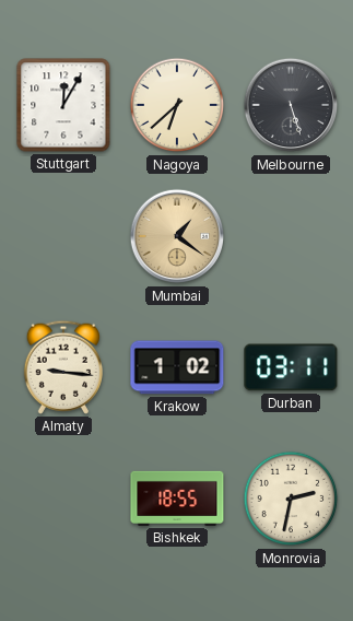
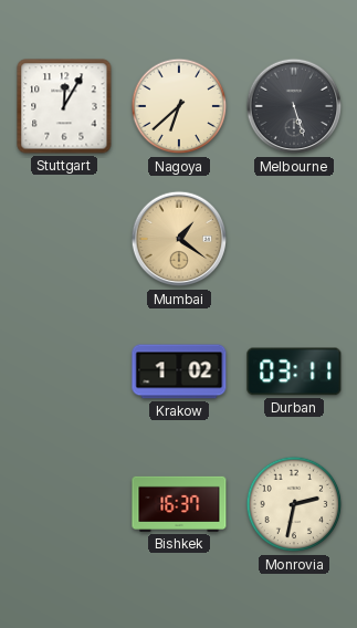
Almaty: 9:16 -> none (62, 367)
Bishkek: 18:55 -> 16:37 (179, 504)
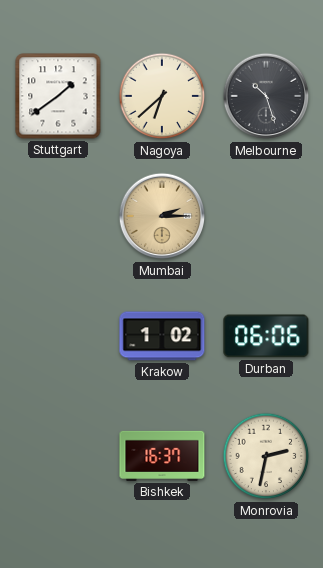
Stuttgart: 12:05 -> 1:39 (58, 96)
Melbourne: 5:27 -> 10:27 (266, 96)
Mumbai: 1:21 -> 2:15 (162, 216)
Durban: 03:11 -> 06:06 (266, 336)
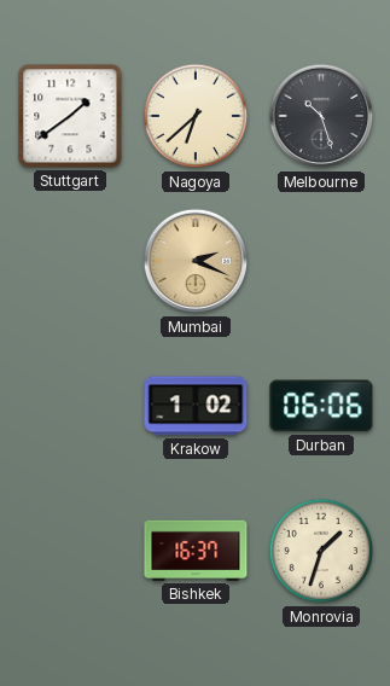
Mumbai: 2:15 -> 2:19 (196, 261)
Monrovia: 2:32 -> 1:33 (321, 551)
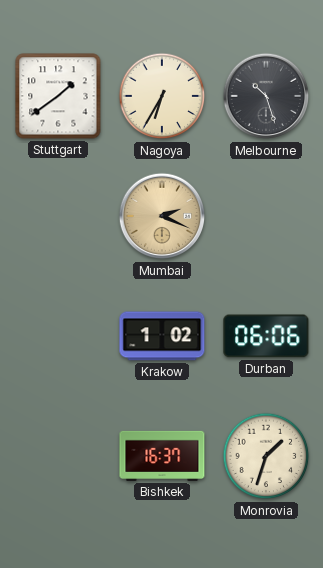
Nagoya: 6:38 -> 6:35 (162, 96)
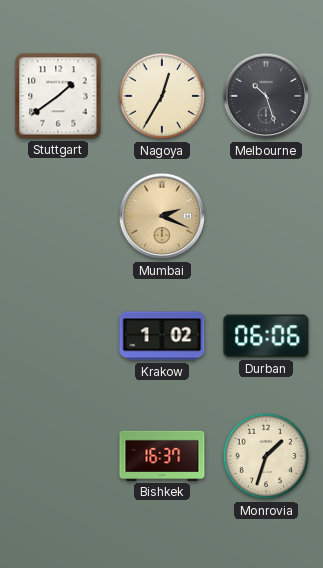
Nagoya: 6:35 -> 12:35 (162, 96)
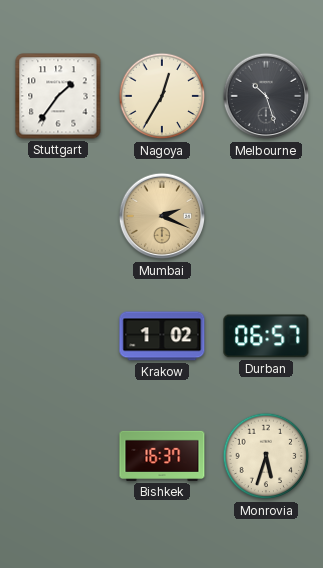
Stuttgart: 1:39 -> 1:36 (58, 96)
Durban: 06:06 -> 06:57 (266, 336)
Monrovia: 1:33 -> 5:33 (266, 456)
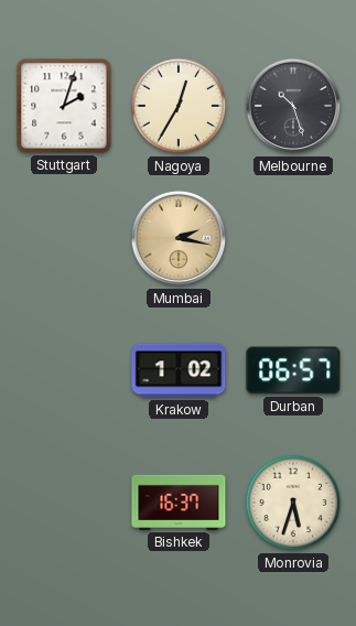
Stuttgart: 1:36 -> 2:03 (64, 106)
Mumbai: 2:19 -> 2:17 (179, 238)
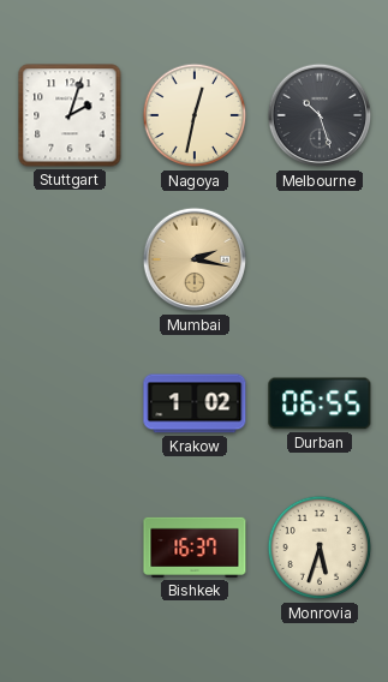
Nagoya: 12:35 -> 12:32 (195, 115)
Durban: 06:57 -> 06:55 (320, 403)
